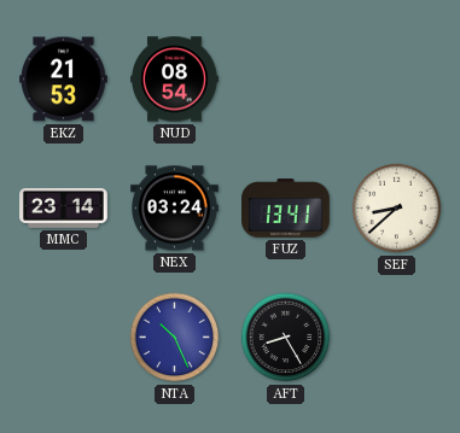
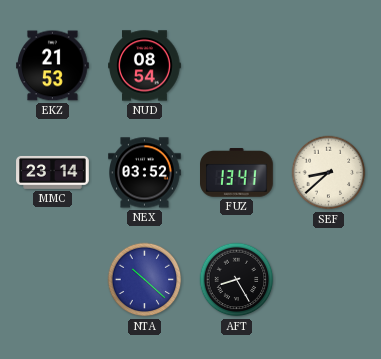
NEX: 03:24 -> 03:52 (145, 173)
NTA: 10:26 -> 10:22 (145, 280)
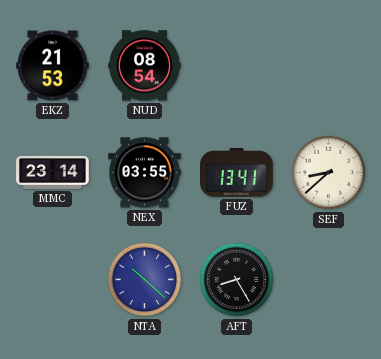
NEX: 03:52 -> 03:55 (145, 173)
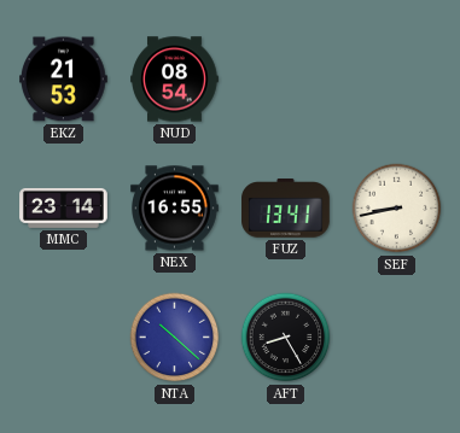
NEX: 03:55 -> 16:55 (175, 209)
SEF: 8:38 -> 8:43 (397, 209)
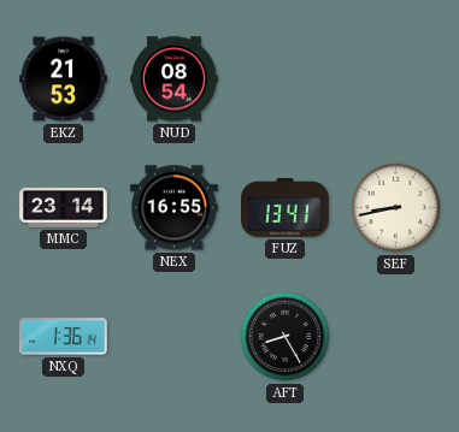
NXQ: none -> 1:36 (64, 337)
NTA: 10:22 -> none (175, 338)
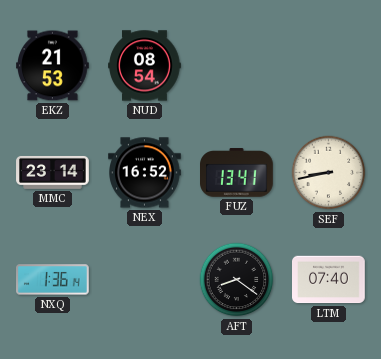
NEX: 16:55 -> 16:52 (145, 173)
AFT: 8:25 -> 8:21 (237, 280)
LTM: none -> 07:40 (329, 280)
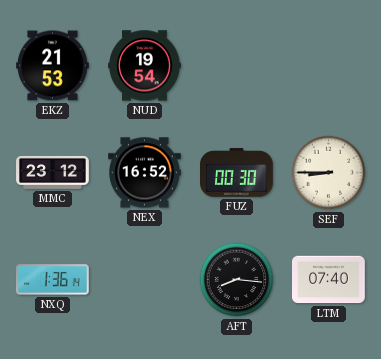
NUD: 08:54 -> 19:54 (145, 66)
MMC: 23:14 -> 23:12 (53, 172)
FUZ: 13:41 -> 00:30 (237, 173)
SEF: 8:43 -> 8:45 (329, 173)
AFT: 8:21 -> 8:16 (237, 280)
